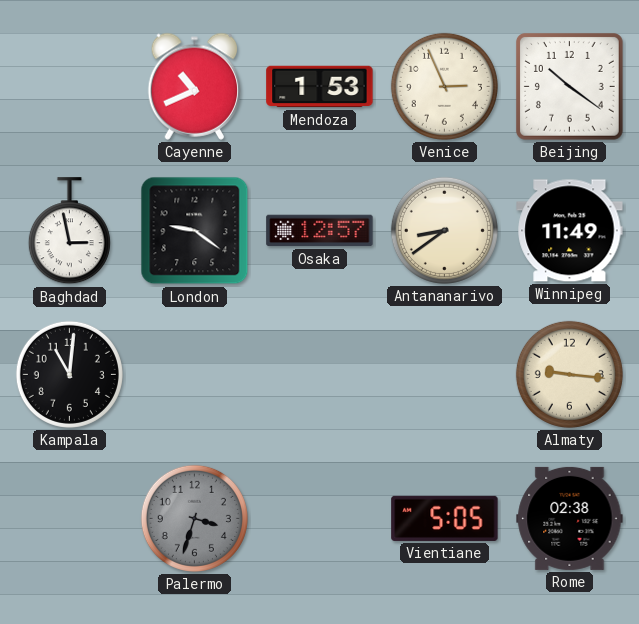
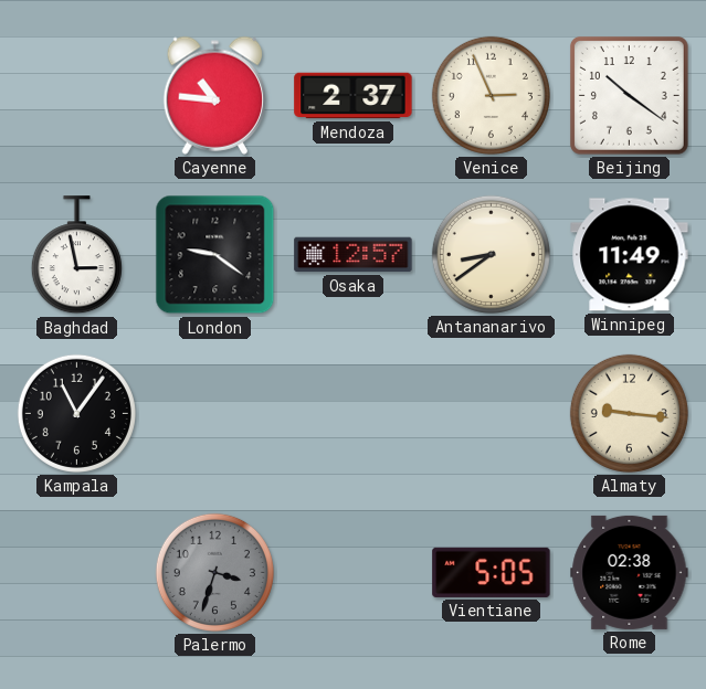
Cayenne: 10:41 -> 10:46 (214, 95)
Mendoza: 1:53 -> 2:37 (354, 96)
Kampala: 11:01 -> 11:06 (76, 413)
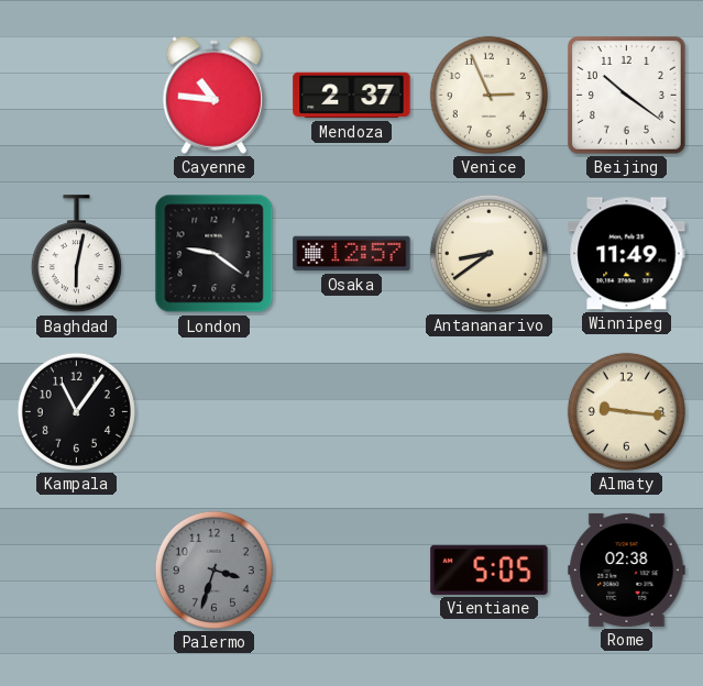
Baghdad: 2:58 -> 6:02 (76, 254)
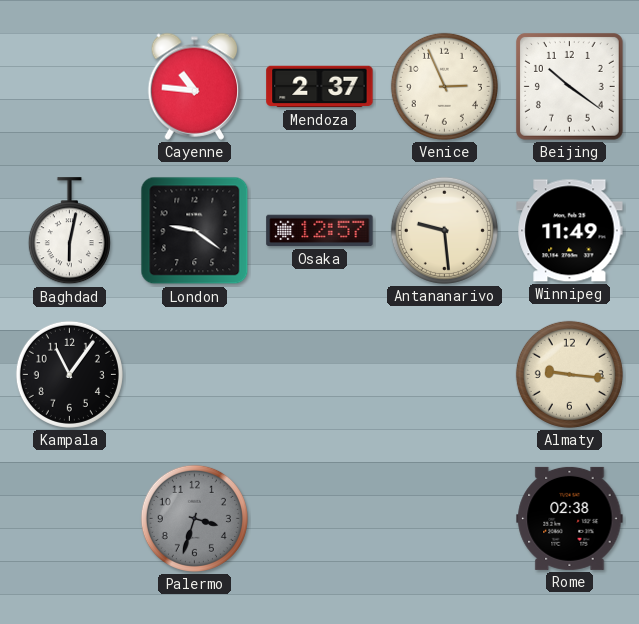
Antananarivo: 8:39 -> 9:29 (444, 230)
Vientiane: 5:05 -> none (490, 569)
